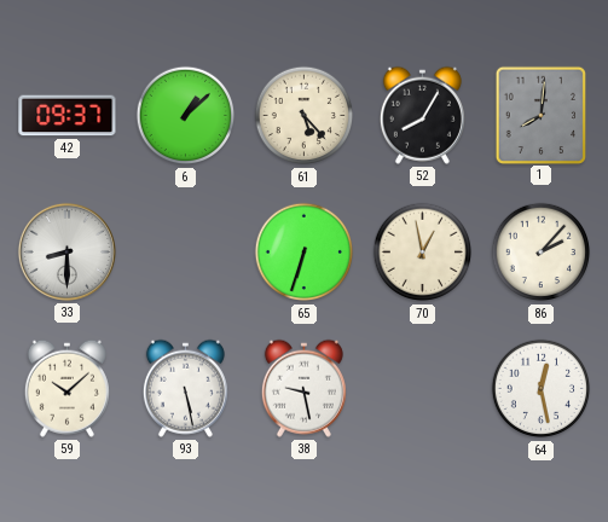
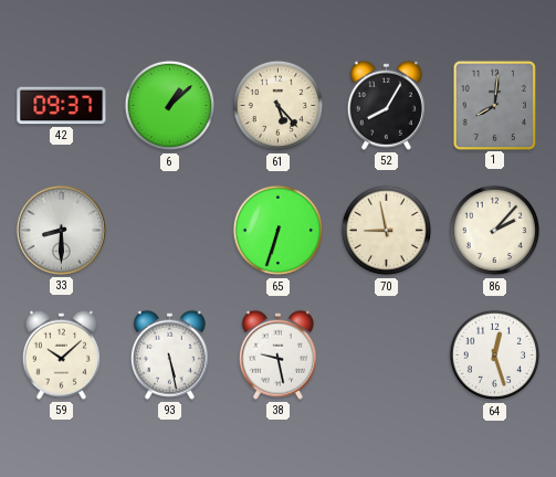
70: 12:58 -> 8:58 (387, 231)
64: 12:28 -> 12:27 (495, 356)
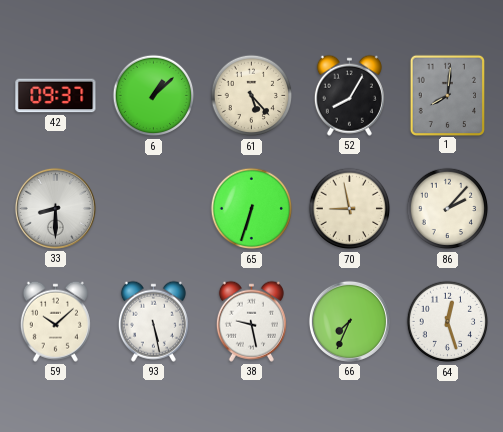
66: none -> 7:34 (349, 321)
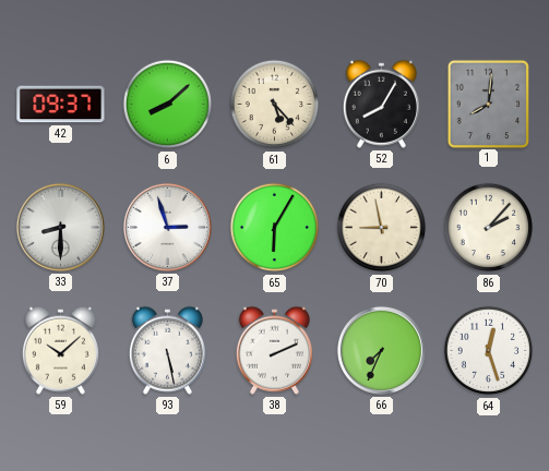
6: 1:08 -> 8:08 (168, 105)
37: none -> 2:57 (167, 227)
65: 6:33 -> 6:05 (275, 228)
38: 9:28 -> 2:11 (274, 350)
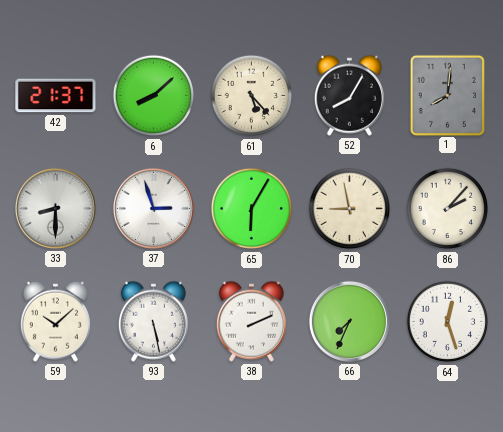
42: 09:37 -> 21:37 (56, 96)
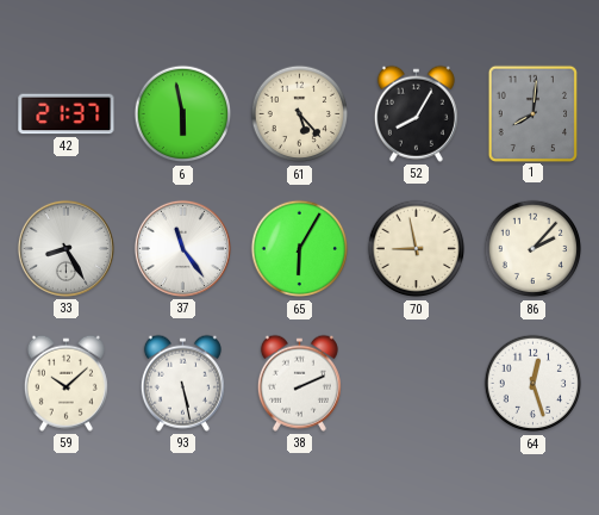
6: 8:08 -> 5:58 (183, 114)
33: 8:30 -> 8:25 (65, 248)
37: 2:57 -> 11:24 (182, 248)
66: 7:34 -> none (349, 321)
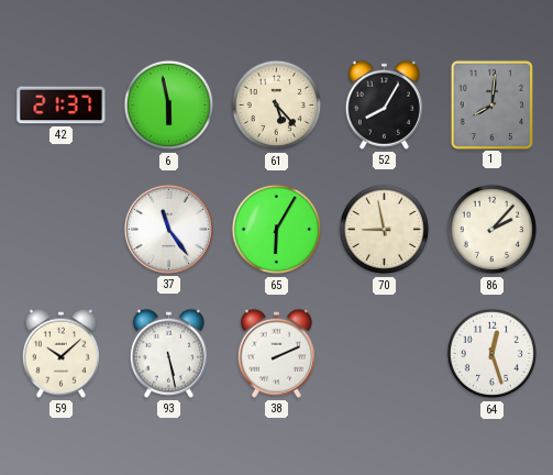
33: 8:25 -> none (65, 248)
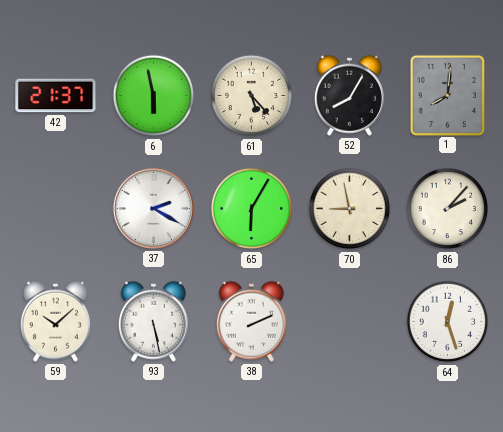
37: 11:24 -> 2:20 (153, 208)
